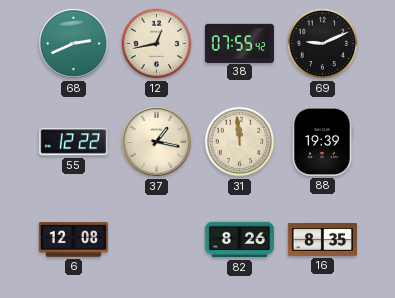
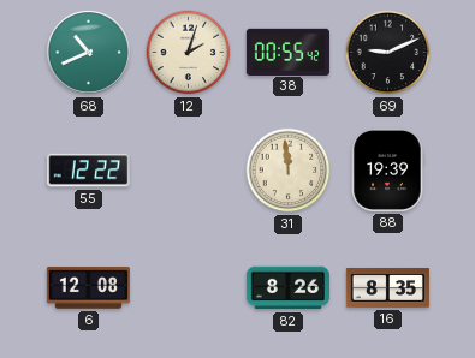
68: 2:41 -> 10:41 (88, 52)
12: 12:43 -> 2:03 (189, 53)
38: 07:55 -> 00:55 (287, 52)
37: 1:17 -> none (156, 141)
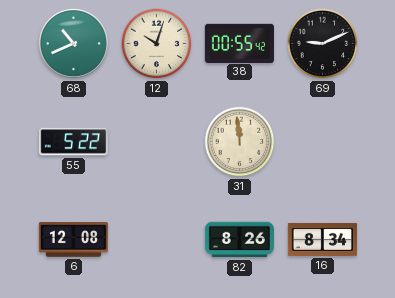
12: 2:03 -> 10:03 (157, 44)
55: 12:22 -> 5:22 (73, 142)
88: 19:39 -> none (387, 169)
16: 8:35 -> 8:34 (322, 240)
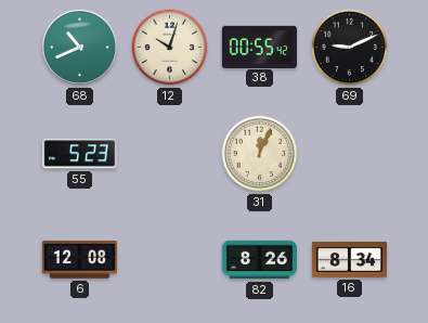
55: 5:22 -> 5:23 (79, 154)
31: 11:59 -> 12:04 (260, 154)
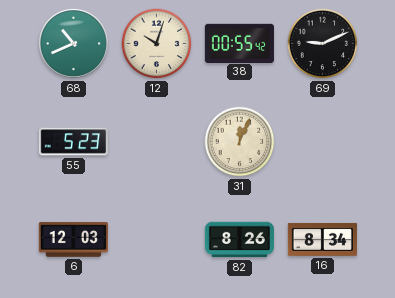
6: 12:08 -> 12:03 (73, 240)
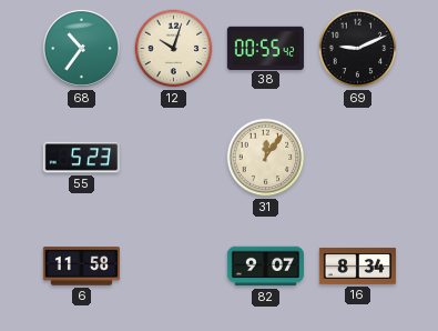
68: 10:41 -> 10:36 (81, 48)
31: 12:04 -> 12:06 (266, 158)
6: 12:03 -> 11:58 (81, 267)
82: 8:26 -> 9:07 (265, 267)
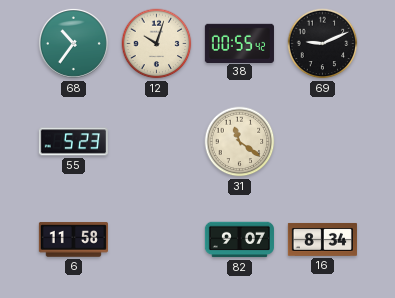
31: 12:06 -> 11:21 (240, 142)
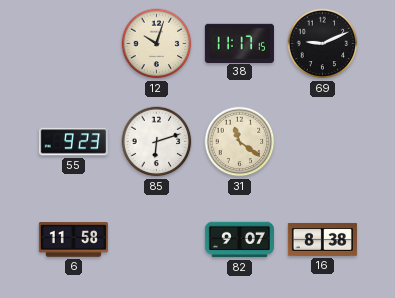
68: 10:36 -> none (73, 43)
38: 00:55 -> 11:17 (239, 43)
55: 5:23 -> 9:23 (73, 142)
85: none -> 6:12 (157, 142)
16: 8:34 -> 8:38 (322, 240)
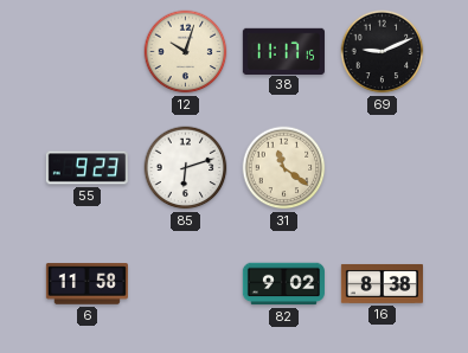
82: 9:07 -> 9:02 (283, 284)
